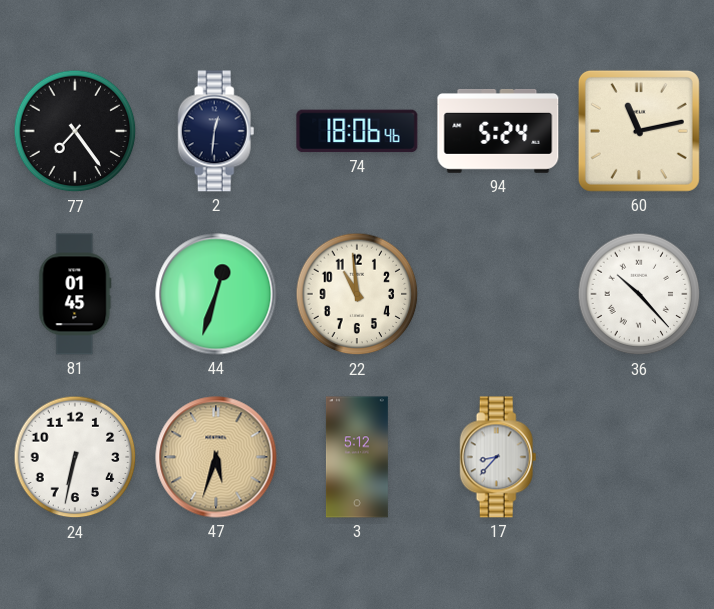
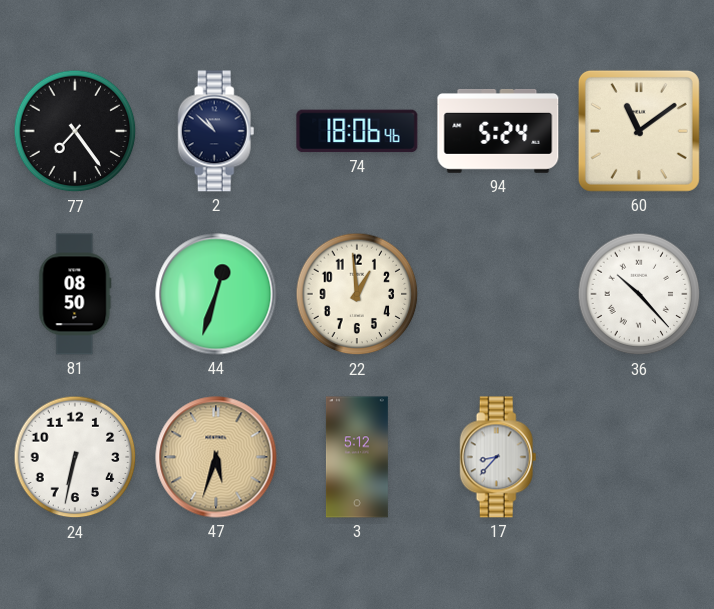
2: 12:31 -> 10:52 (216, 131)
60: 11:13 -> 11:09 (639, 131)
81: 01:45 -> 08:50 (75, 294)
22: 10:59 -> 12:59 (357, 294)
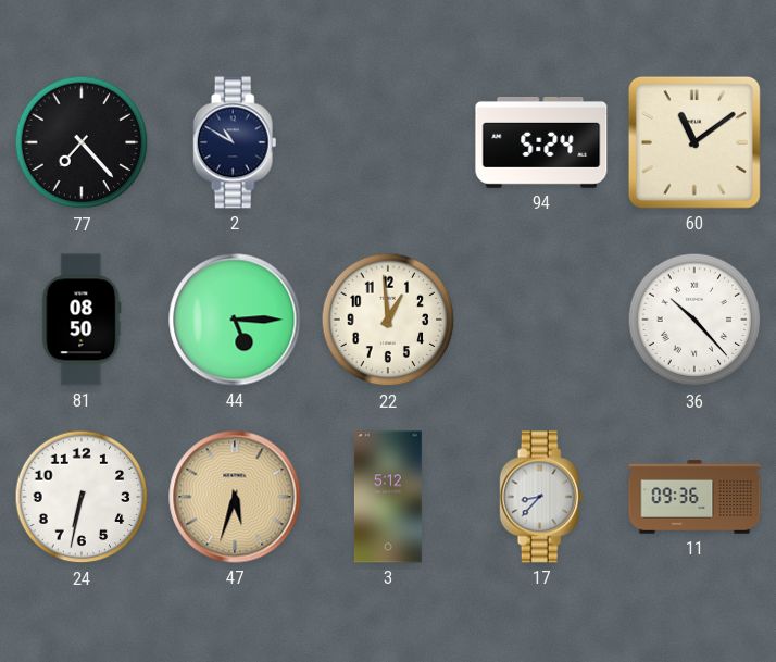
77: 7:24 -> 7:23 (82, 142)
2: 10:52 -> 10:50 (235, 142)
74: 18:06 -> none (357, 131)
44: 12:33 -> 5:15 (235, 320)
11: none -> 09:36 (694, 497)
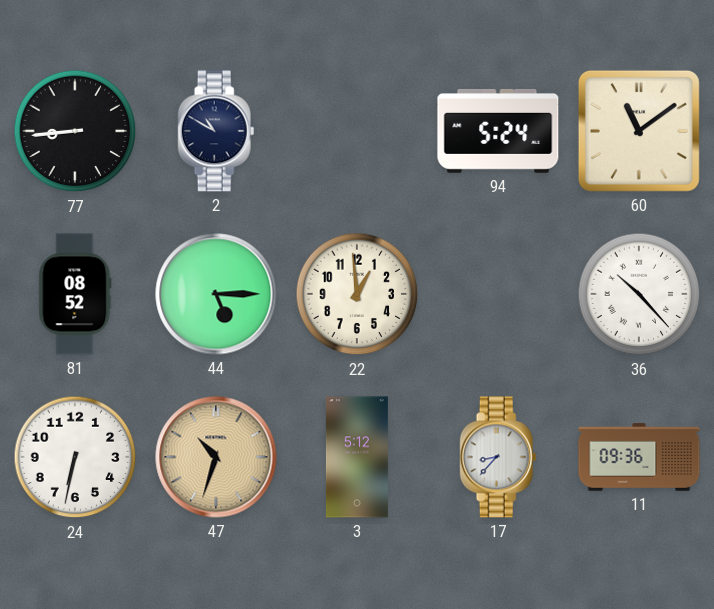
77: 7:23 -> 8:44 (75, 131)
81: 08:50 -> 08:52 (75, 294)
47: 5:33 -> 10:33 (216, 457)
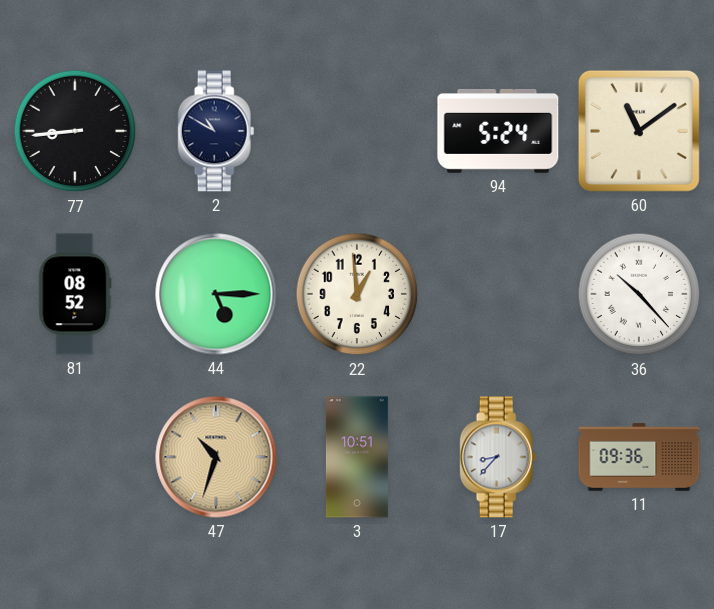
24: 6:32 -> none (75, 457)
3: 5:12 -> 10:51 (357, 457)
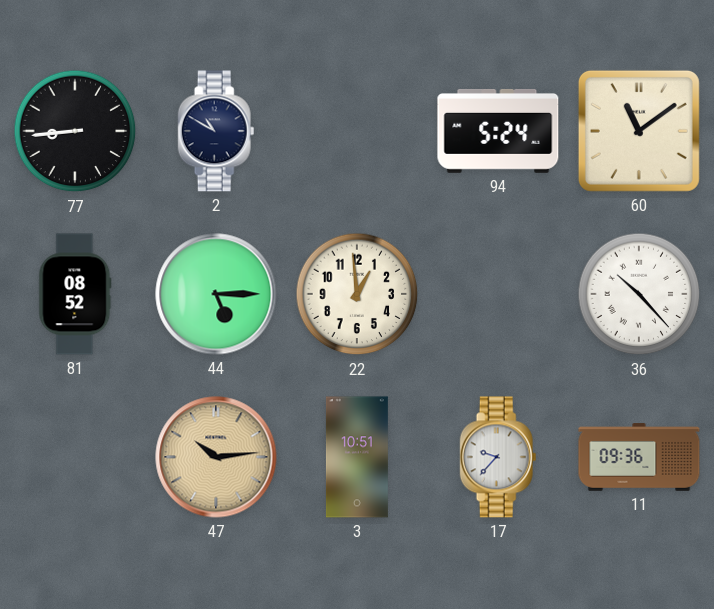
47: 10:33 -> 10:14 (216, 457)
17: 8:37 -> 9:37 (498, 457)
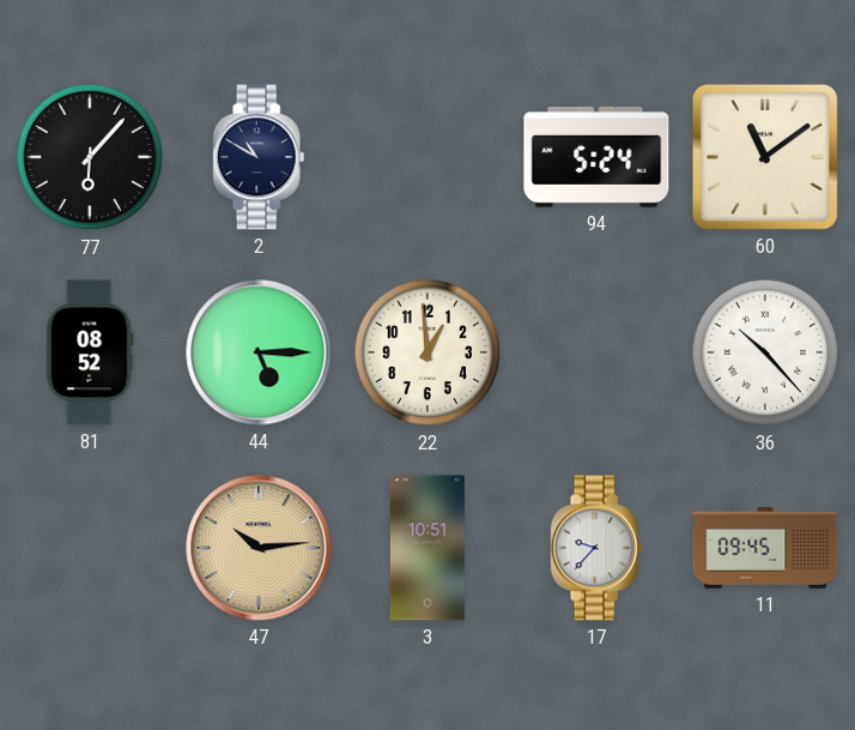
77: 8:44 -> 6:07 (90, 157)
11: 09:36 -> 09:45 (765, 548)
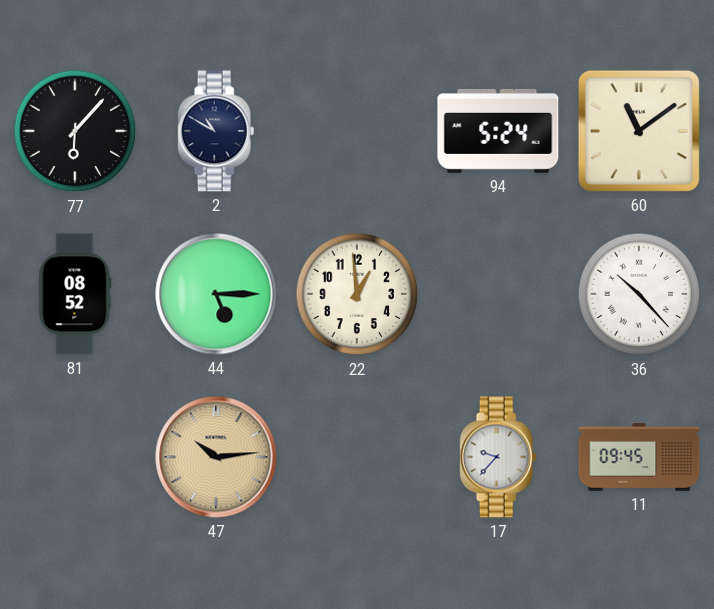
3: 10:51 -> none (427, 548)
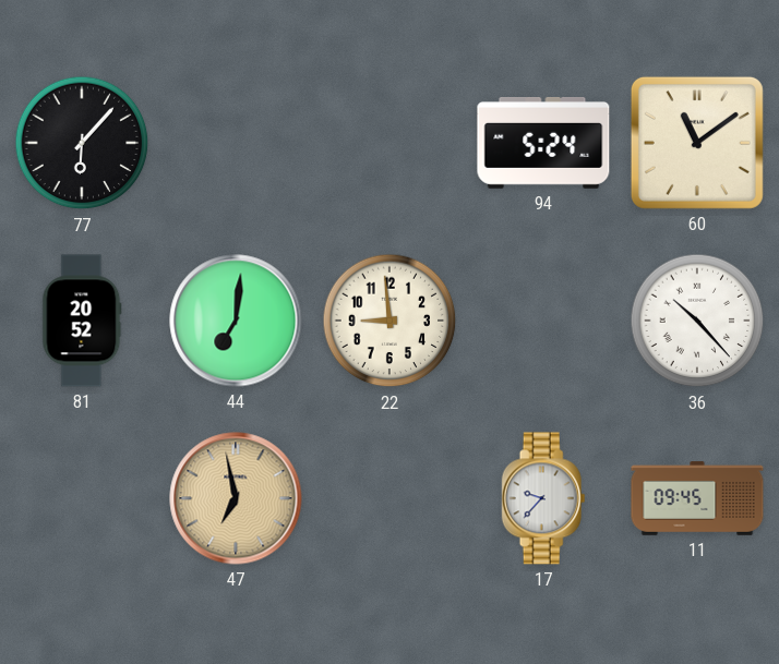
2: 10:50 -> none (216, 131)
81: 08:52 -> 20:52 (82, 321)
44: 5:15 -> 7:01 (236, 321)
22: 12:59 -> 8:59 (389, 321)
47: 10:14 -> 6:58 (236, 498)
